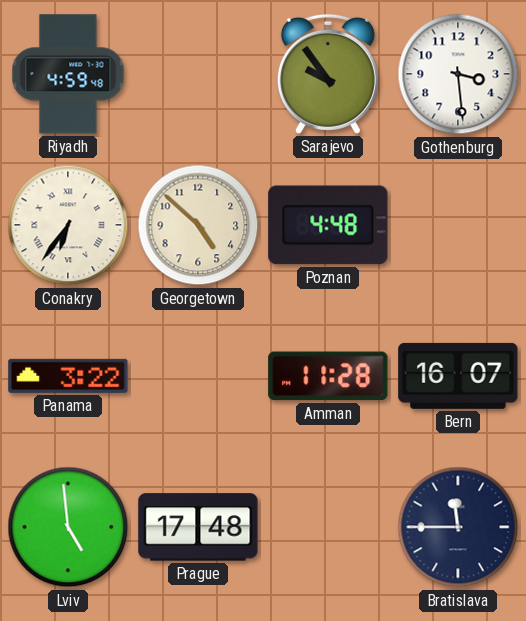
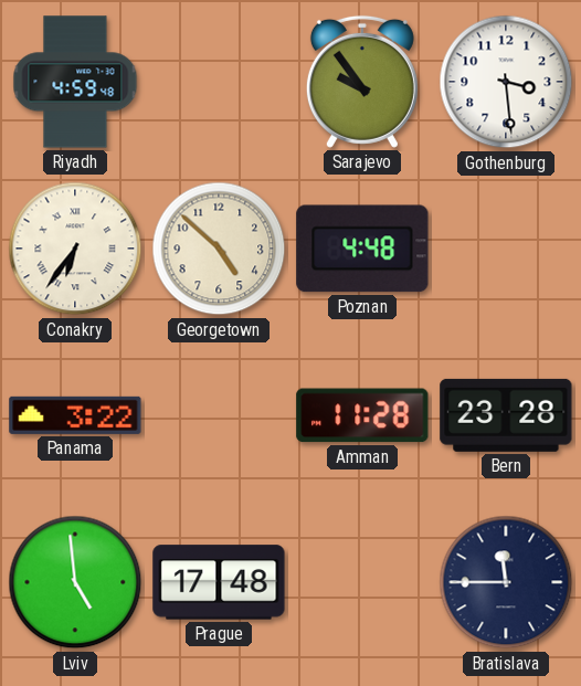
Bern: 16:07 -> 23:28 (506, 415)
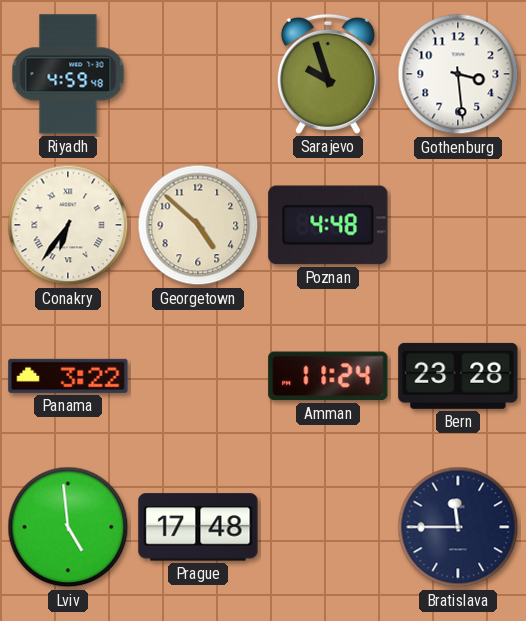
Sarajevo: 9:54 -> 9:57 (328, 74)
Amman: 11:28 -> 11:24 (328, 376)
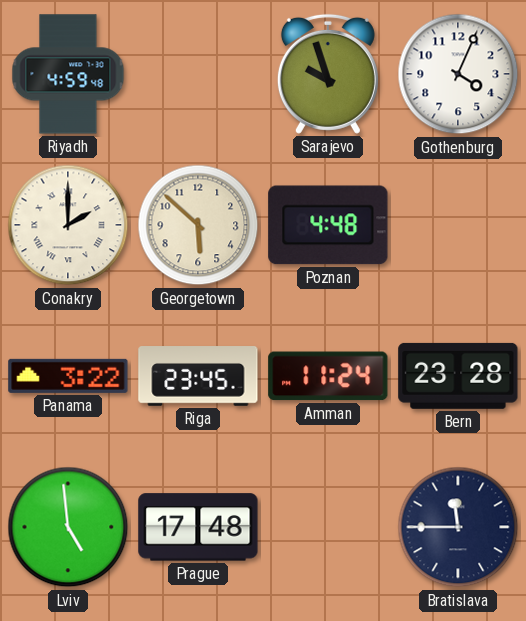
Gothenburg: 3:29 -> 4:04 (458, 74)
Conakry: 6:36 -> 2:00 (68, 225)
Georgetown: 4:52 -> 5:52 (198, 225)
Riga: none -> 23:45 (198, 376)
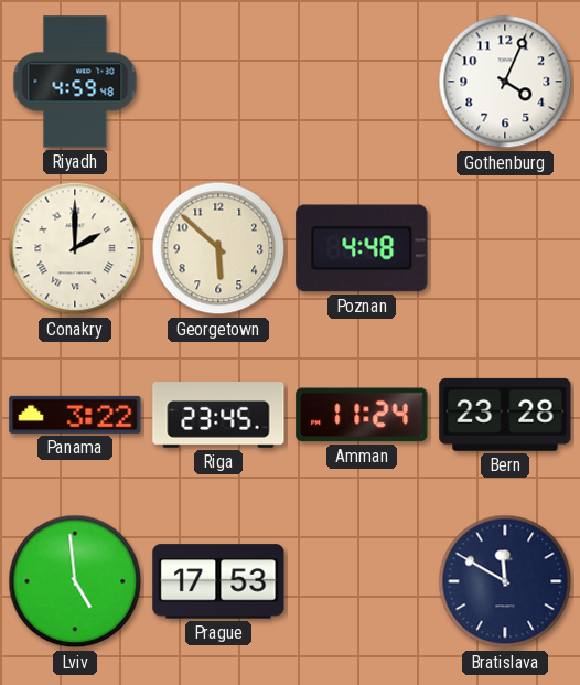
Sarajevo: 9:57 -> none (328, 74)
Prague: 17:48 -> 17:53 (218, 581)
Bratislava: 11:45 -> 11:50 (505, 581)
